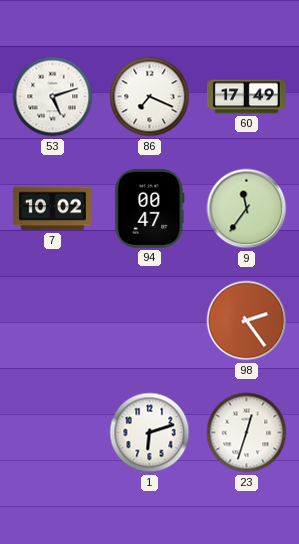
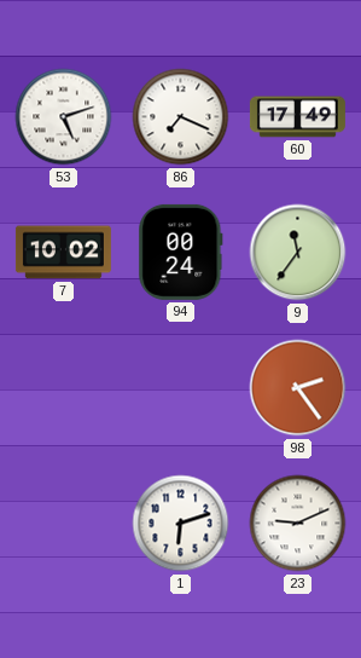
94: 00:47 -> 00:24 (181, 252)
23: 12:33 -> 9:11 (298, 524)
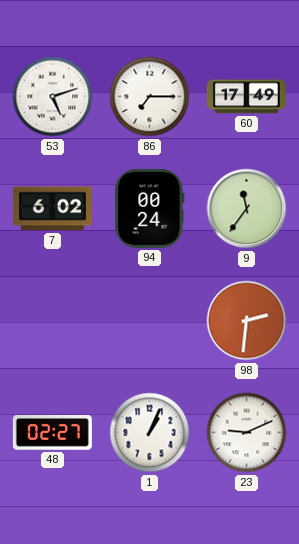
86: 7:19 -> 7:15 (150, 97)
7: 10:02 -> 6:02 (52, 209)
98: 2:24 -> 2:31 (247, 321)
48: none -> 02:27 (52, 433)
1: 6:12 -> 1:04 (150, 433)
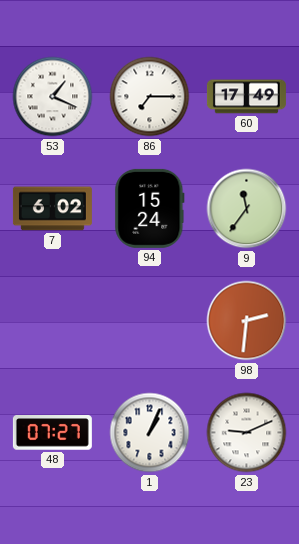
53: 5:12 -> 1:19 (53, 97)
94: 00:24 -> 15:24 (150, 208)
48: 02:27 -> 07:27 (52, 433)
